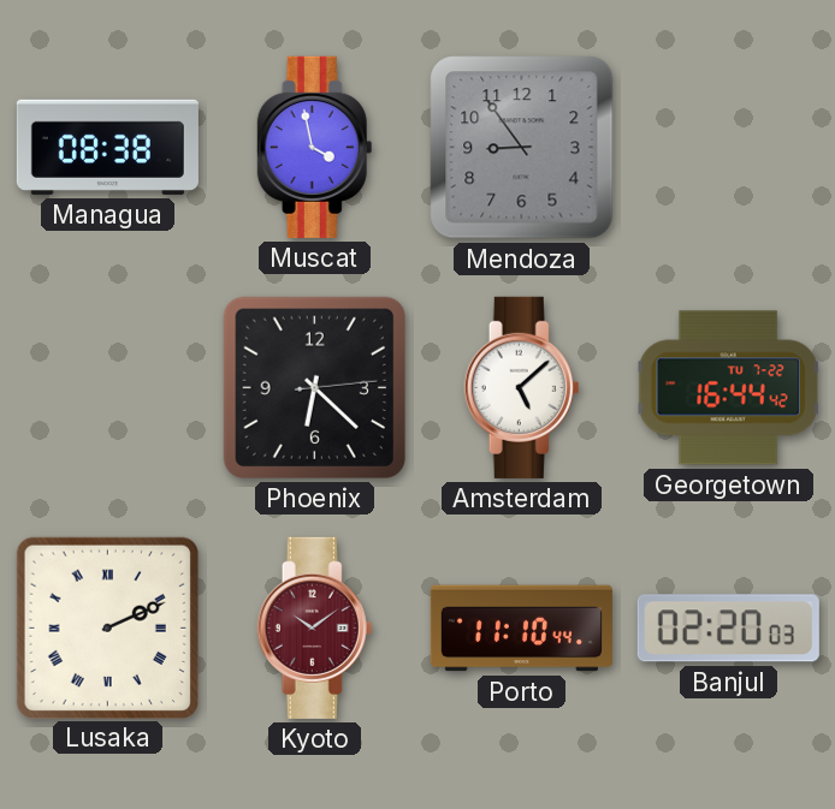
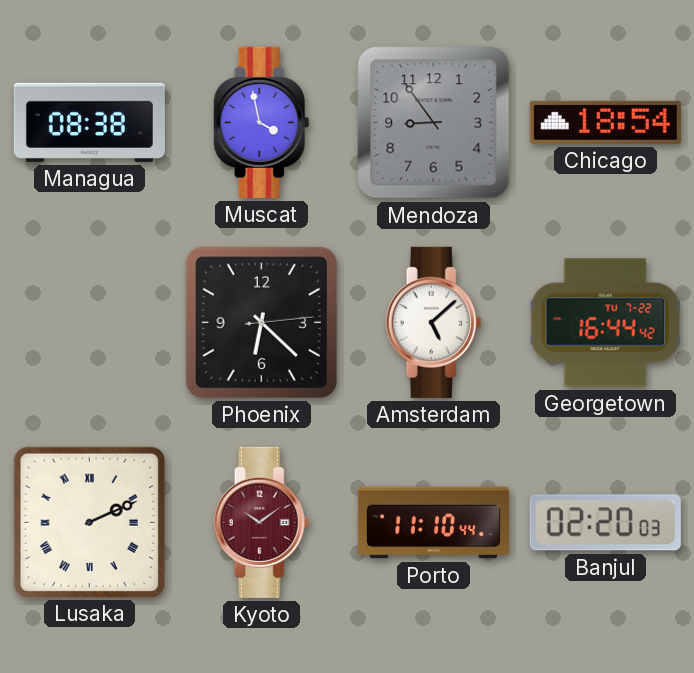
Chicago: none -> 18:54 (605, 122)
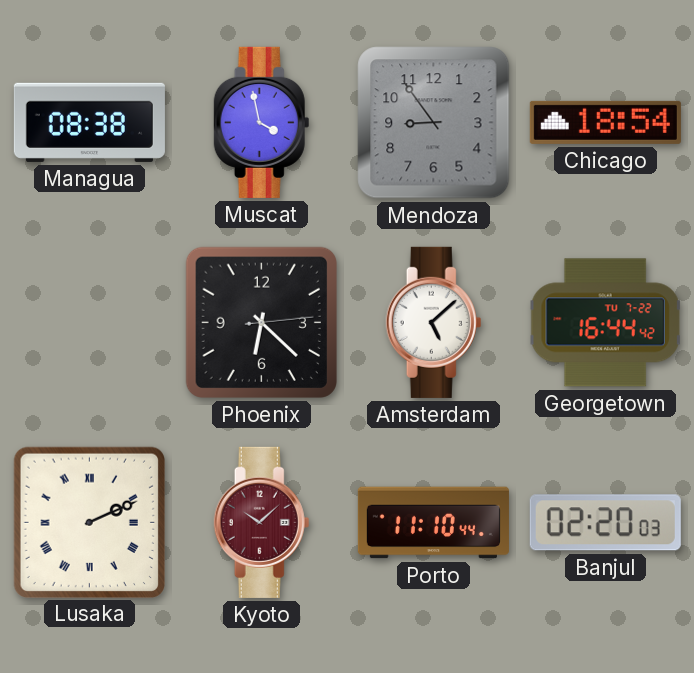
Kyoto: 10:09 -> 10:08 (262, 522)
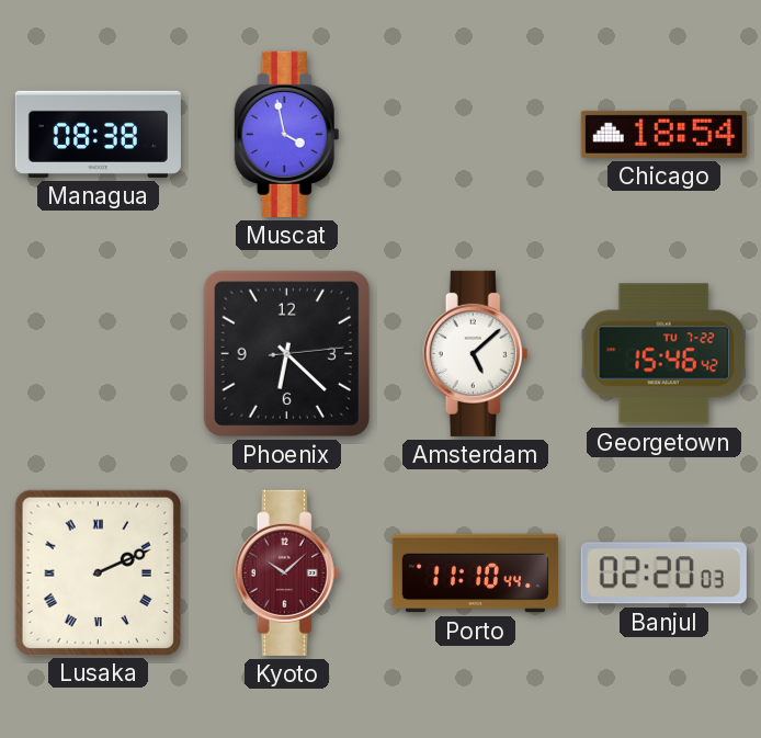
Mendoza: 8:54 -> none (434, 123)
Georgetown: 16:44 -> 15:46 (663, 354)
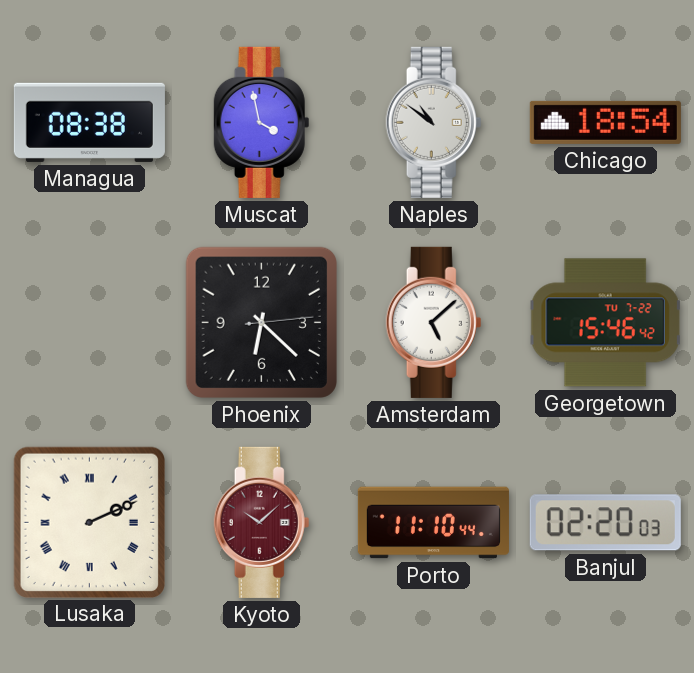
Naples: none -> 10:51 (434, 122)
